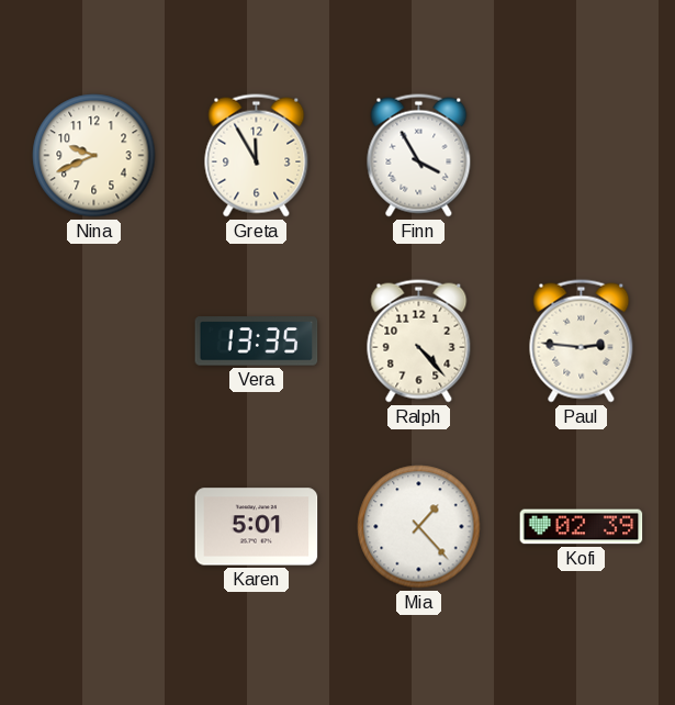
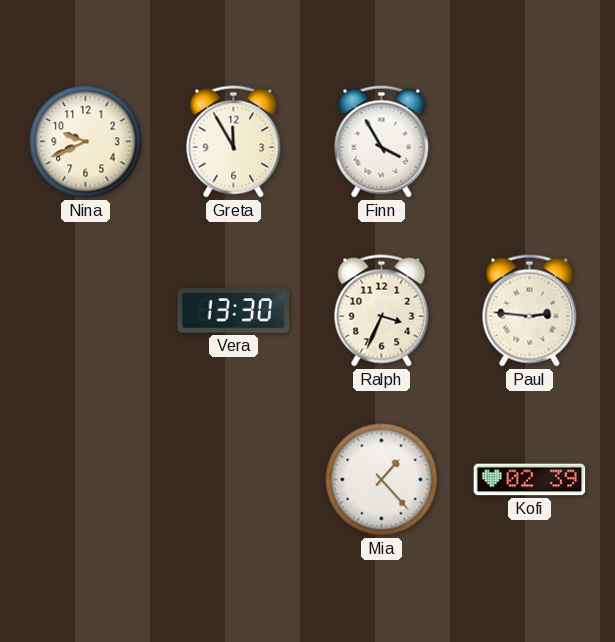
Vera: 13:35 -> 13:30 (234, 311)
Ralph: 4:23 -> 3:34 (382, 311)
Karen: 5:01 -> none (257, 527)
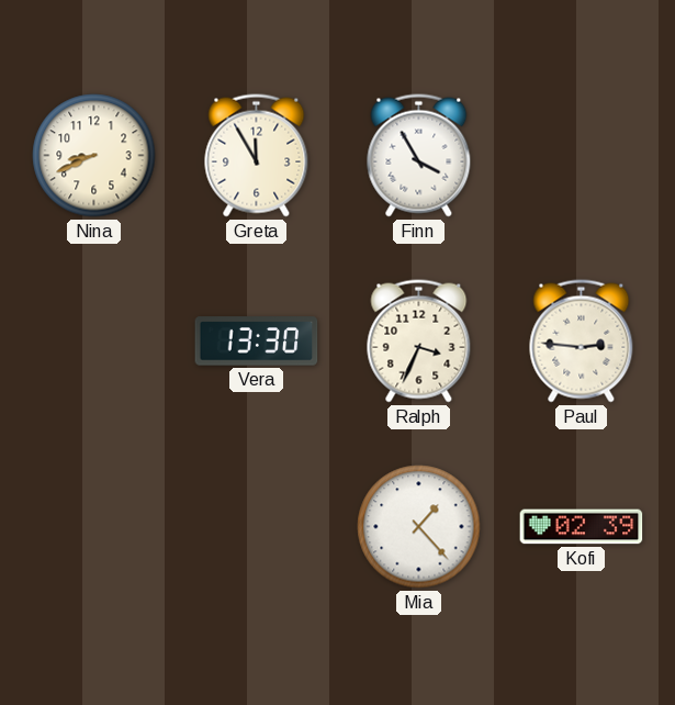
Nina: 9:41 -> 8:41 (94, 156)
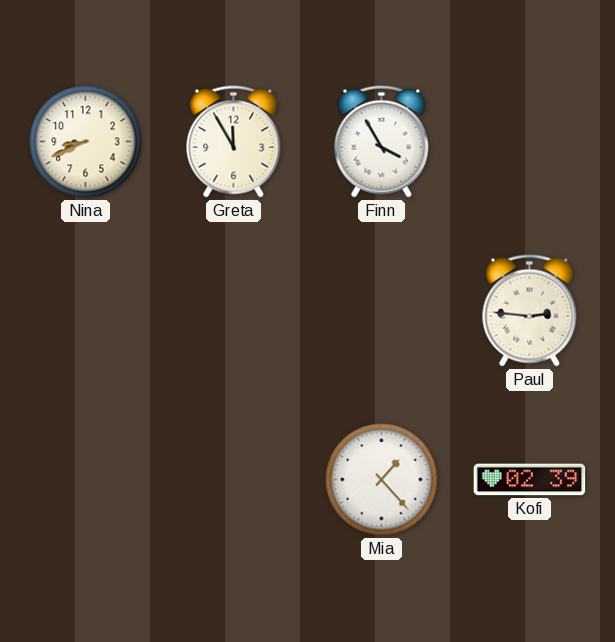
Vera: 13:30 -> none (257, 342)
Ralph: 3:34 -> none (419, 342)
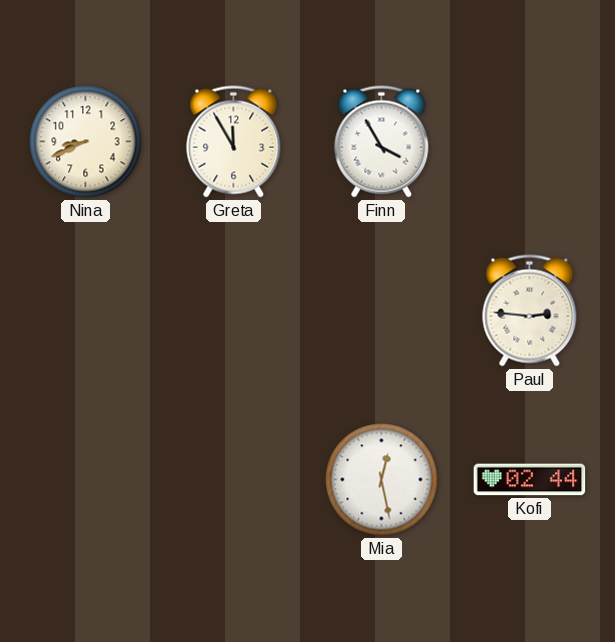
Mia: 1:23 -> 12:28 (382, 480)
Kofi: 02:39 -> 02:44 (530, 480)
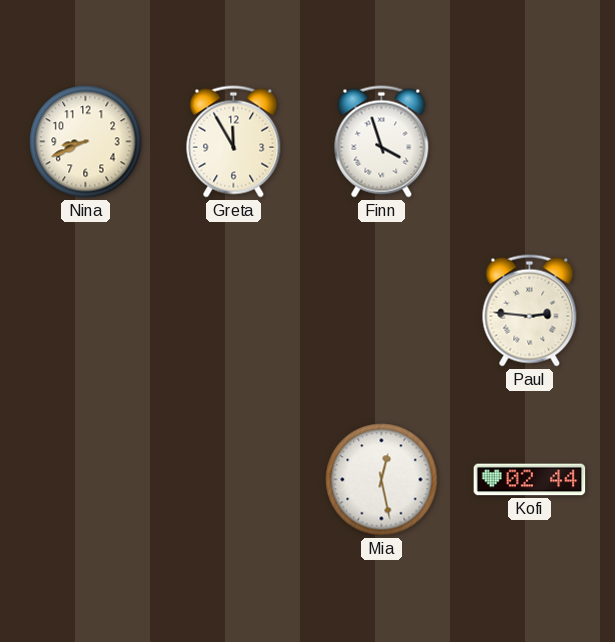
Finn: 3:55 -> 3:57 (382, 142)
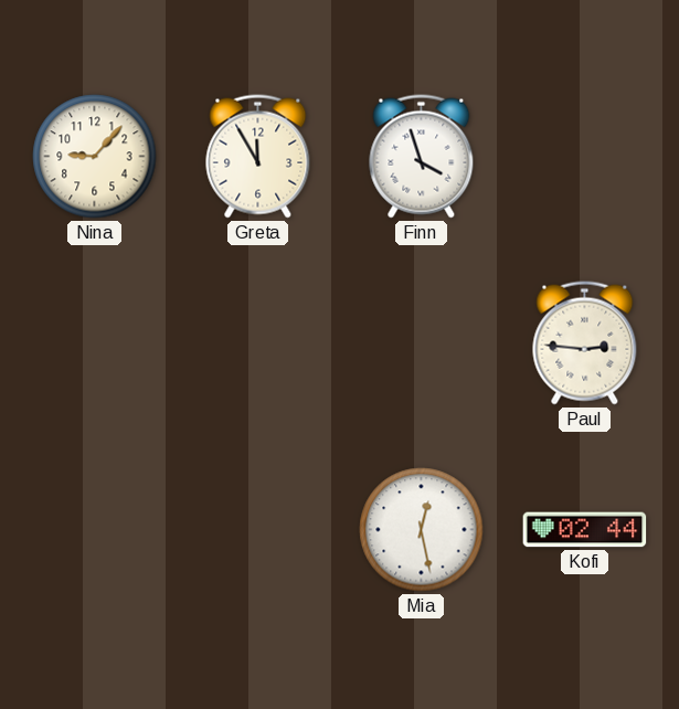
Nina: 8:41 -> 9:07 (95, 157)
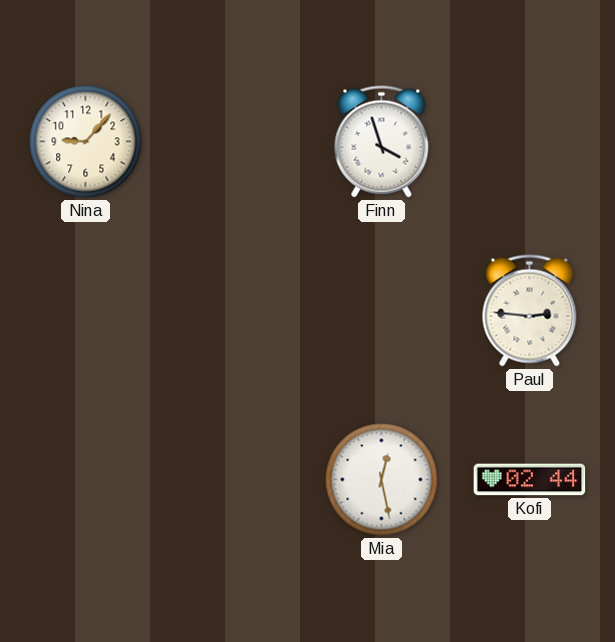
Greta: 11:55 -> none (258, 157)
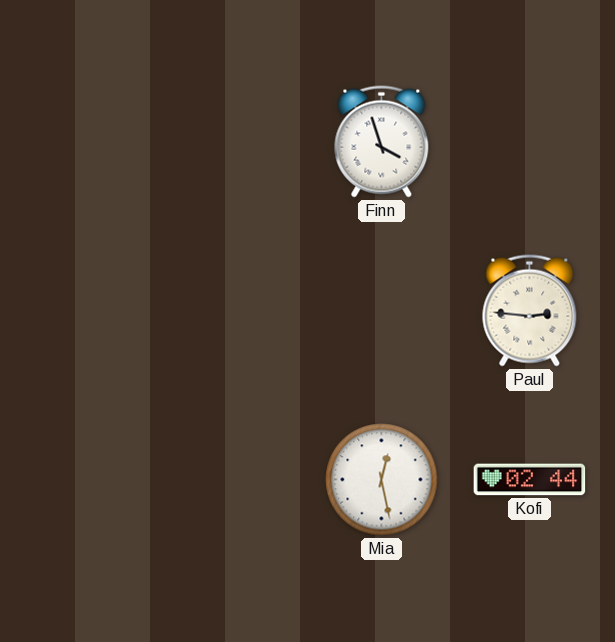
Nina: 9:07 -> none (86, 142)
